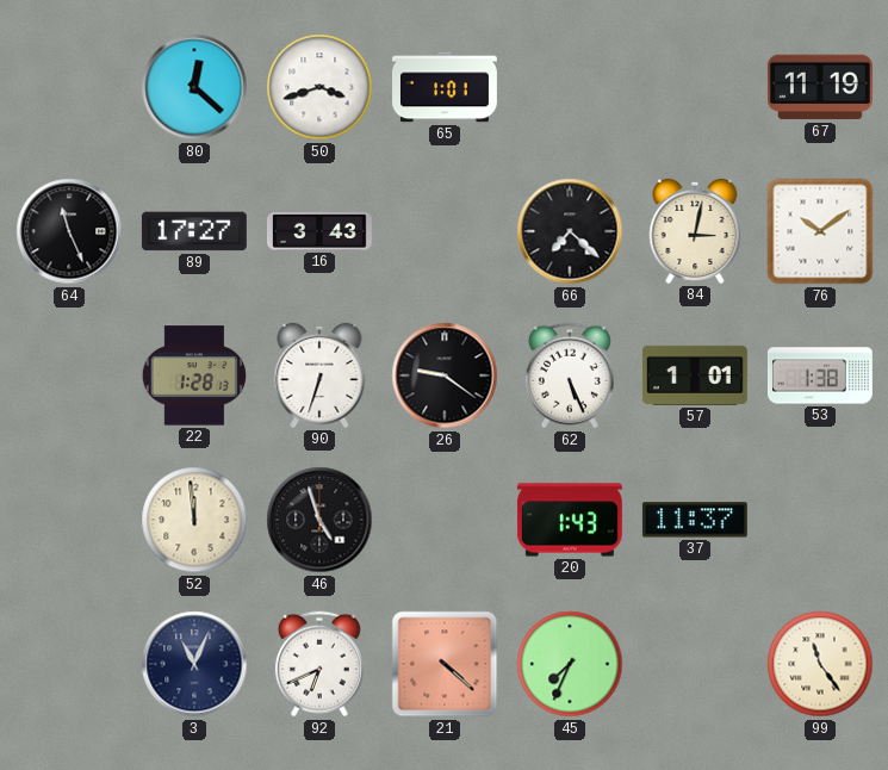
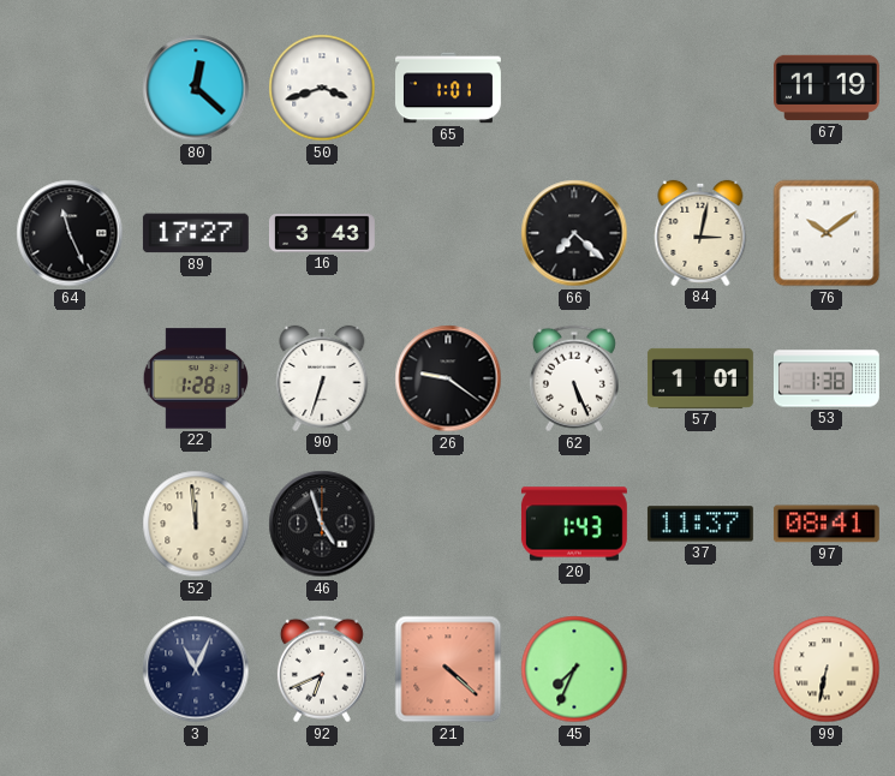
97: none -> 08:41 (827, 524)
99: 11:24 -> 6:32 (827, 669)
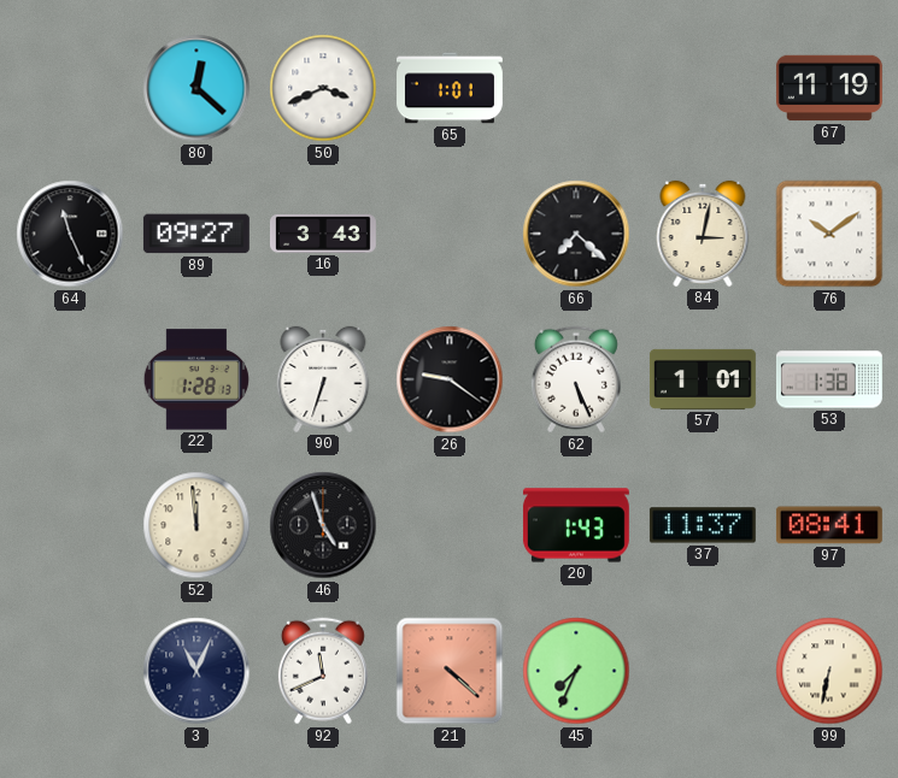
50: 3:42 -> 3:41 (323, 88)
89: 17:27 -> 09:27 (196, 234)
92: 6:41 -> 11:41 (323, 671)
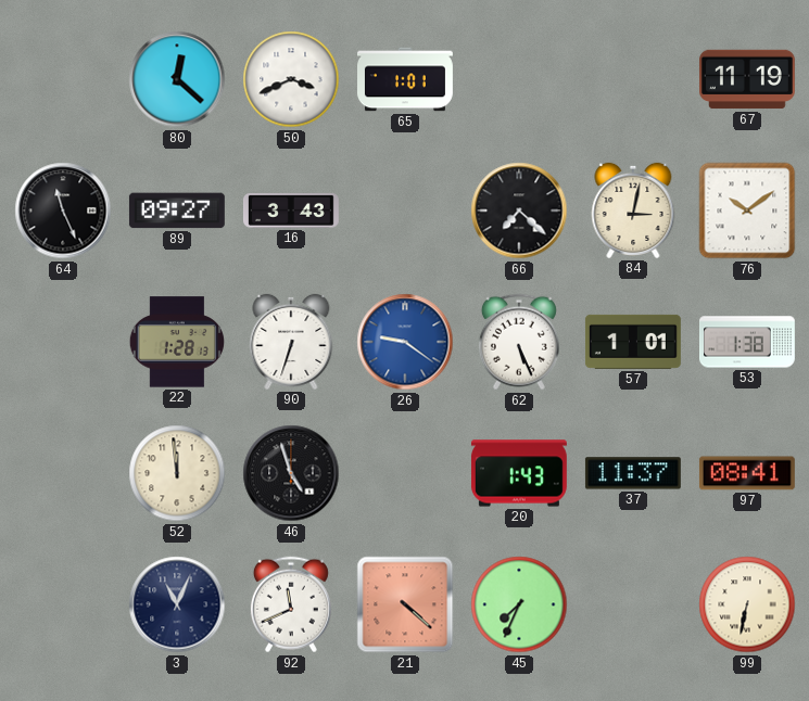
26 dial: black -> blue (405, 342)
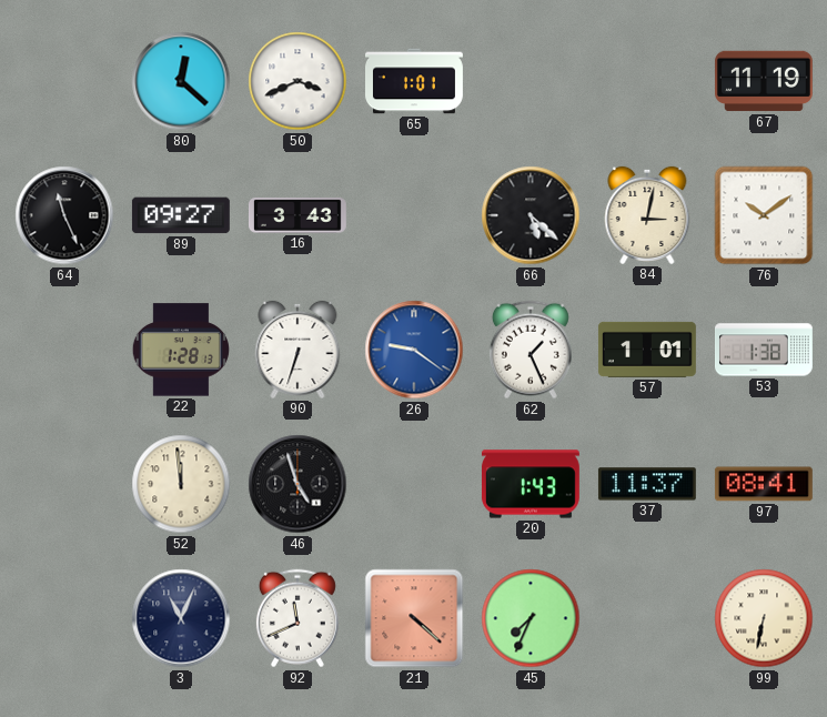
66: 7:22 -> 5:22 (531, 215)
62: 5:26 -> 1:26 (531, 350)
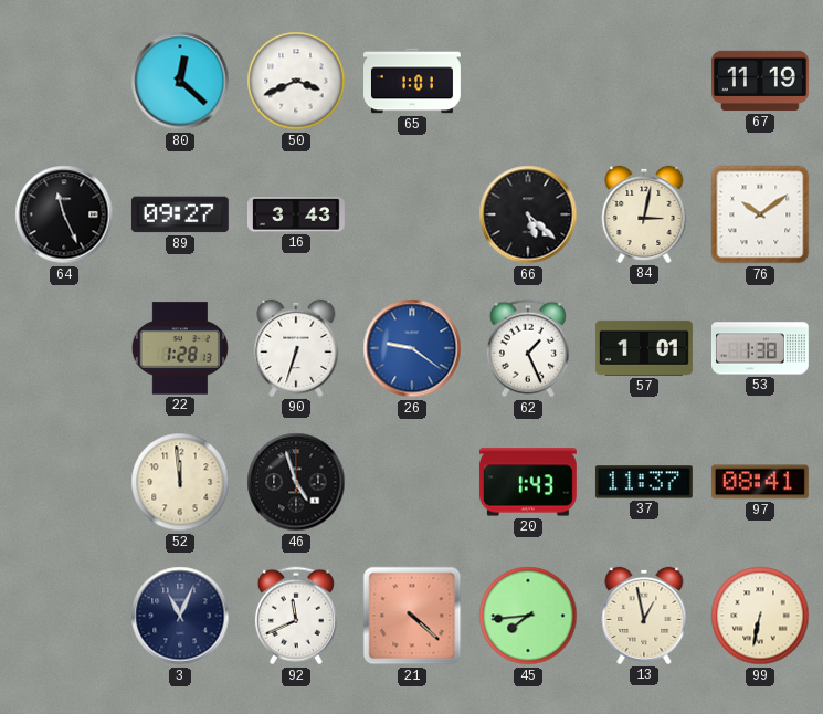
45: 7:34 -> 7:44 (528, 616)
13: none -> 12:58 (644, 616)
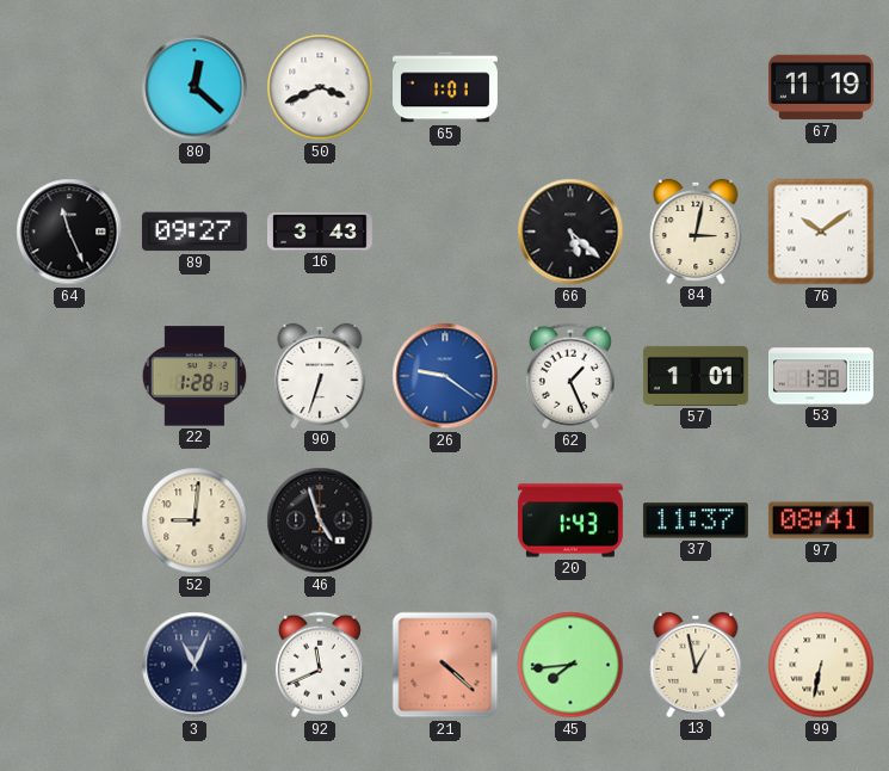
52: 11:59 -> 9:01 (195, 520)
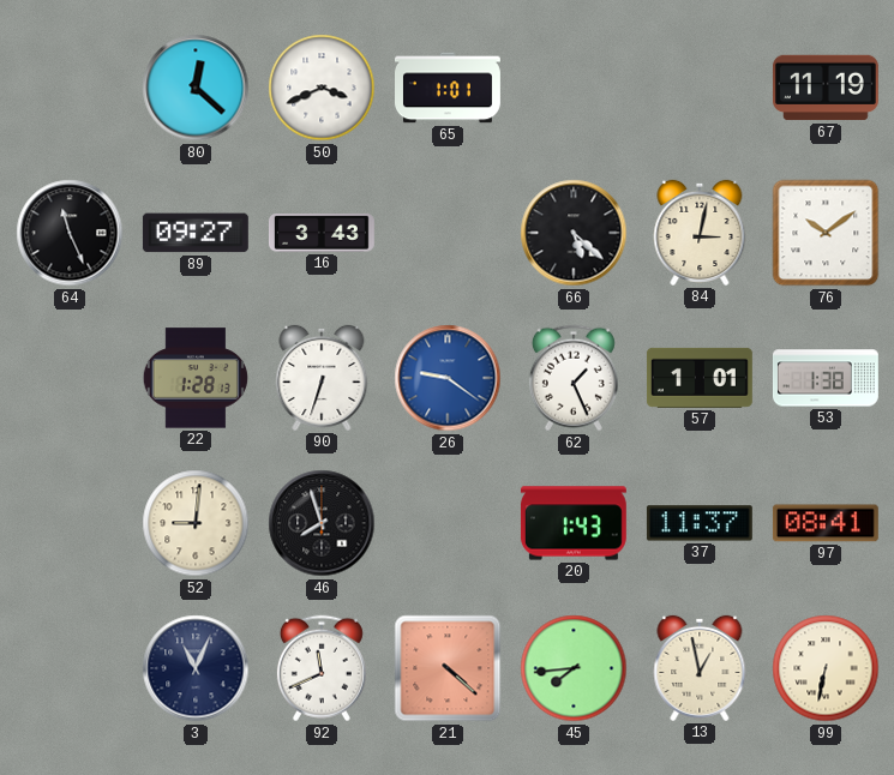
46: 4:57 -> 7:57 (322, 523)
